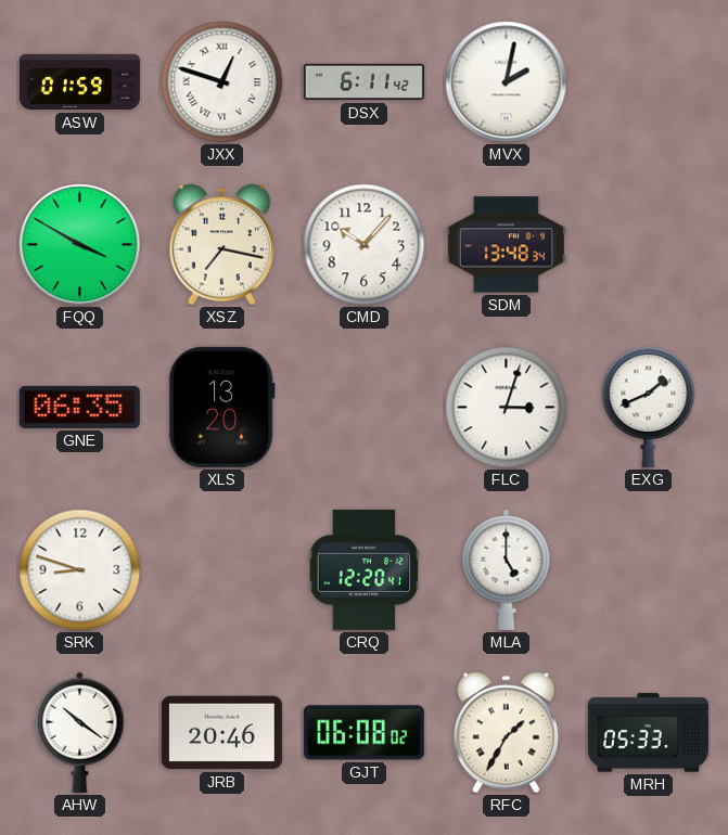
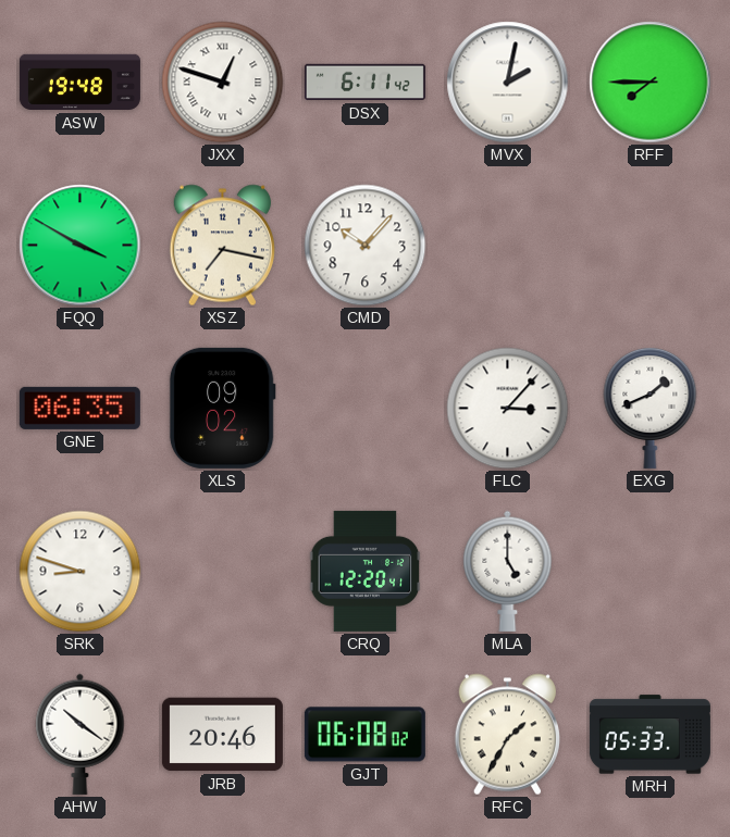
ASW: 01:59 -> 19:48 (79, 83)
RFF: none -> 7:45 (651, 83)
SDM: 13:48 -> none (506, 245)
XLS: 13:20 -> 09:02 (222, 408)
FLC: 3:03 -> 3:07 (508, 409)
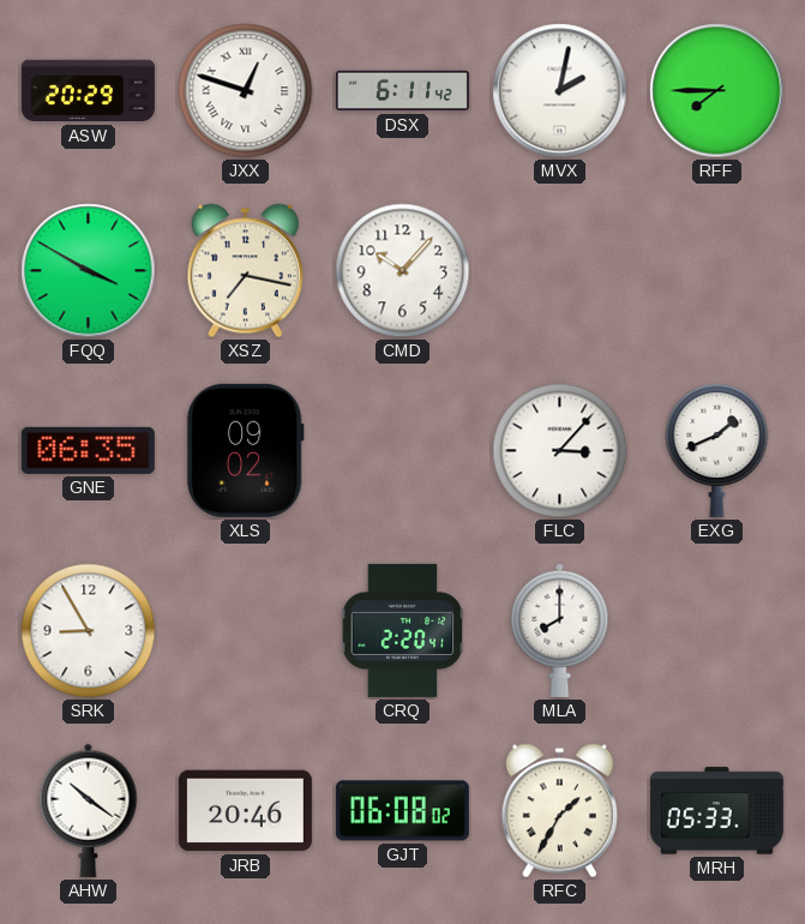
ASW: 19:48 -> 20:29 (88, 91)
SRK: 8:48 -> 8:55 (89, 631)
CRQ: 12:20 -> 2:20 (403, 630)
MLA: 5:00 -> 8:00 (560, 630)
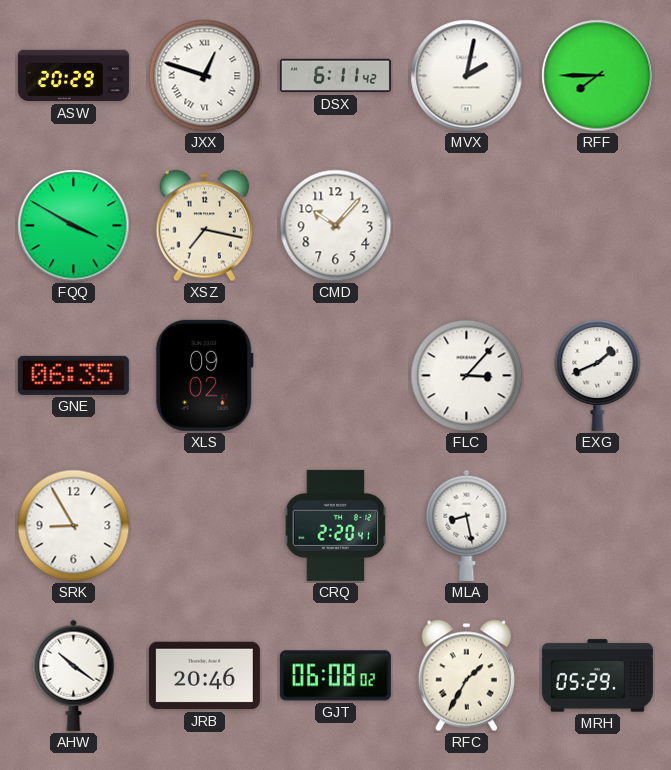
MLA: 8:00 -> 8:28 (467, 525)
MRH: 05:33 -> 05:29 (597, 676)
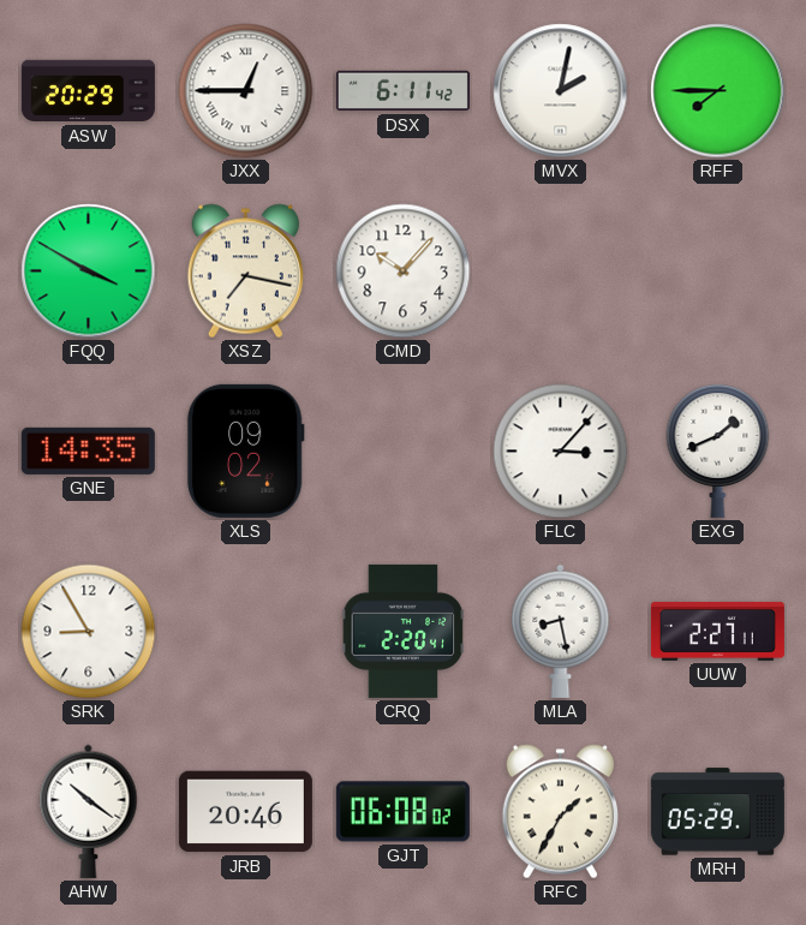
JXX: 12:48 -> 12:45 (246, 91)
GNE: 06:35 -> 14:35 (88, 450)
UUW: none -> 2:27 (717, 631)
